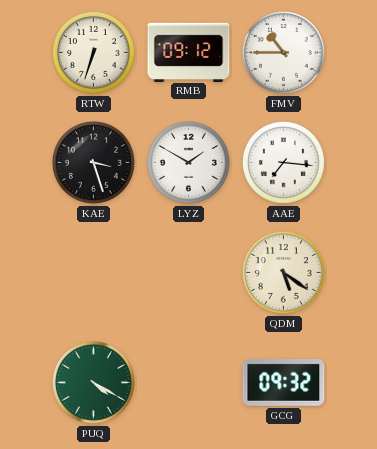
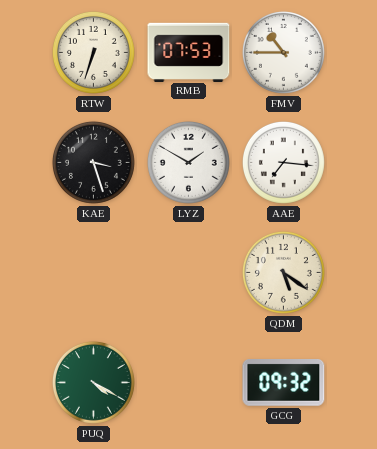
RMB: 09:12 -> 07:53 (189, 52)
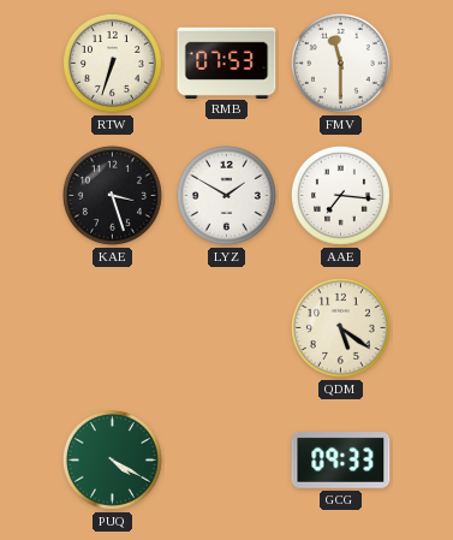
FMV: 10:45 -> 11:30 (340, 63)
GCG: 09:32 -> 09:33 (341, 461)
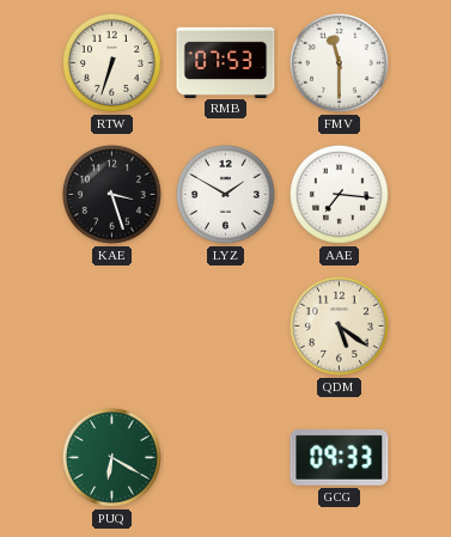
PUQ: 4:20 -> 6:20 (111, 457)
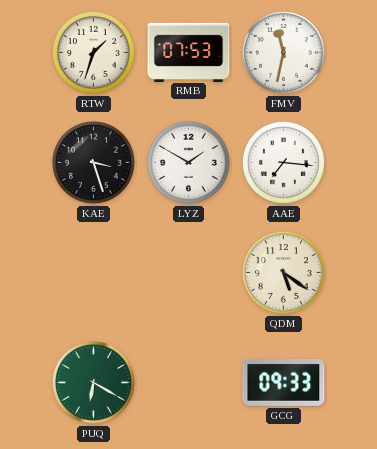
RTW: 6:33 -> 1:33 (93, 52)
FMV: 11:30 -> 11:32 (283, 52)
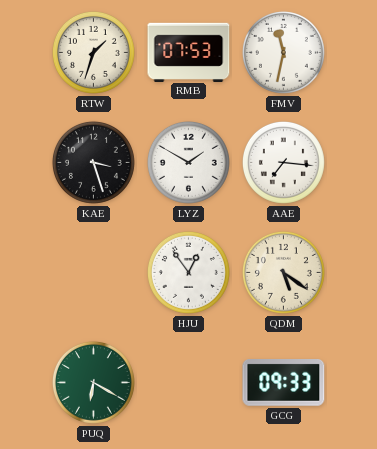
HJU: none -> 12:54 (188, 272)
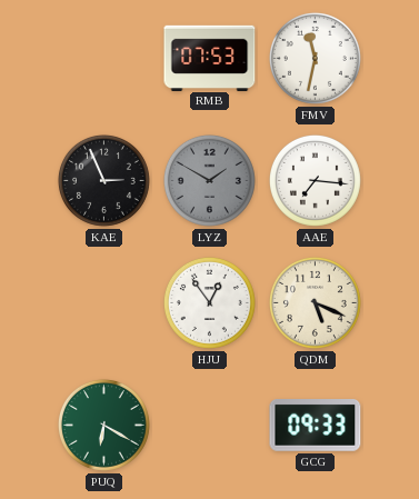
RTW: 1:33 -> none (93, 52)
KAE: 3:27 -> 2:56 (103, 180)
LYZ dial: white -> grey (209, 180)
QDM: 5:21 -> 5:19 (315, 302)
